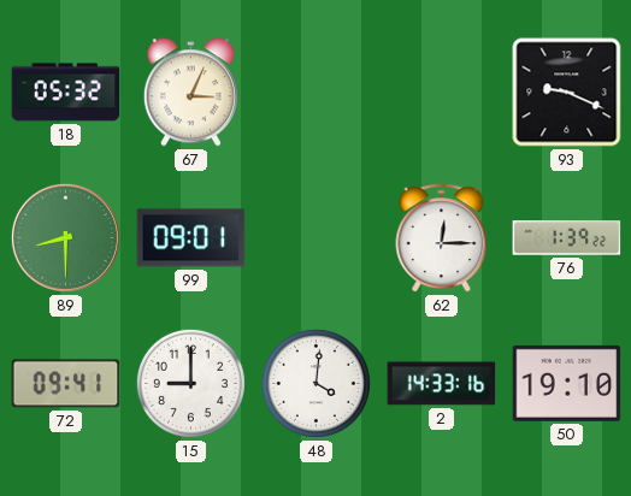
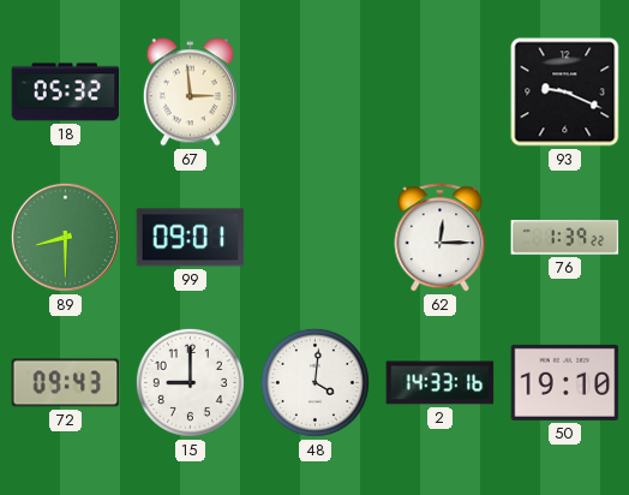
67: 3:04 -> 2:59 (190, 93)
72: 09:41 -> 09:43 (66, 383)
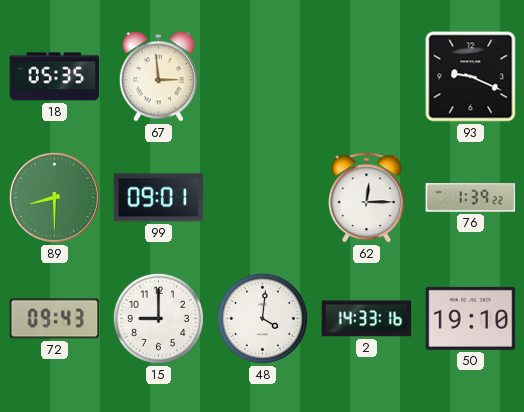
18: 05:32 -> 05:35 (55, 77)
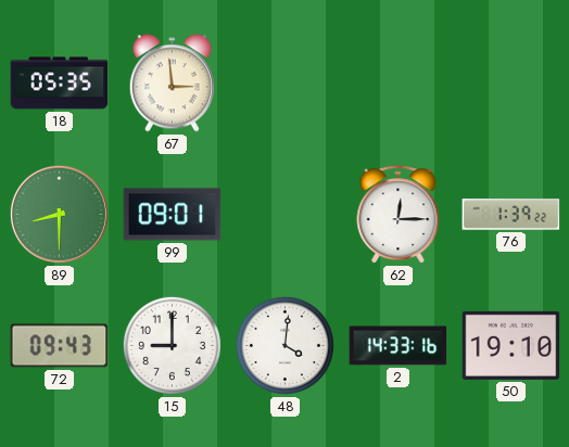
93: 9:19 -> none (471, 77)
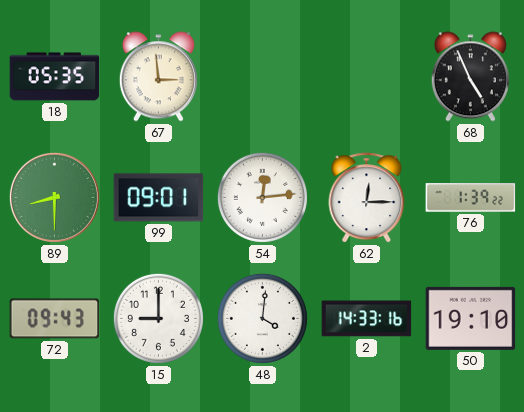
68: none -> 4:56 (470, 77)
54: none -> 12:14 (262, 197)
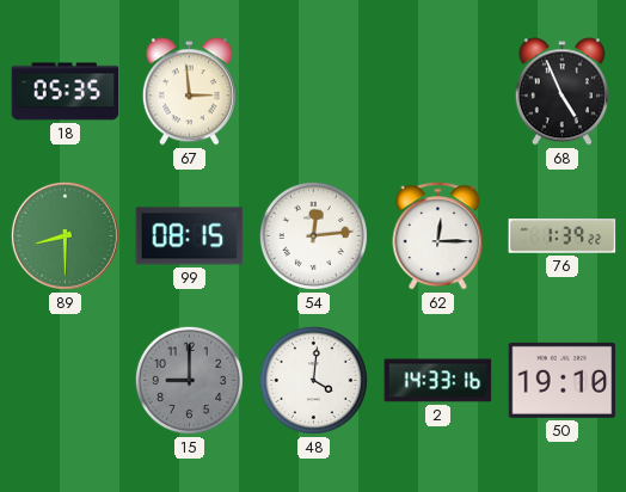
99: 09:01 -> 08:15 (190, 236)
72: 09:43 -> none (55, 319)
15 dial: white -> grey (189, 380)
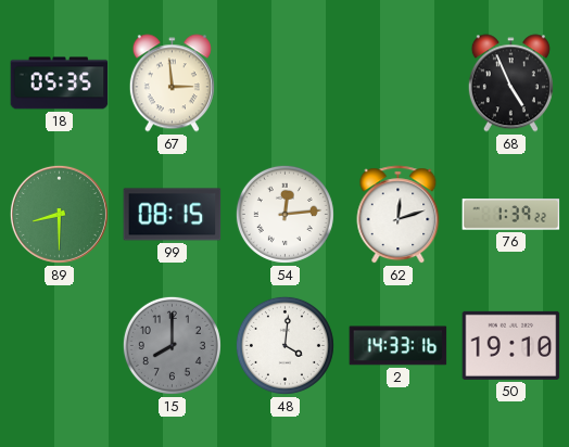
62: 12:15 -> 12:12 (399, 215)
15: 9:00 -> 8:00 (172, 345)
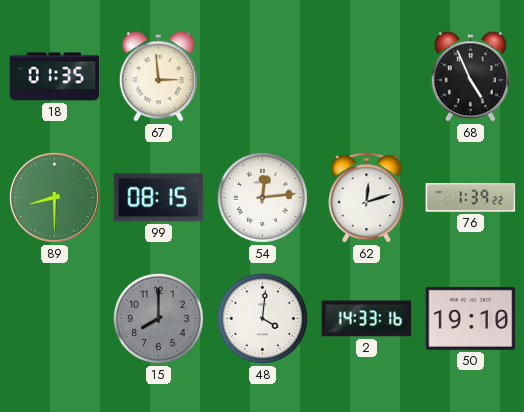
18: 05:35 -> 01:35 (55, 77)
